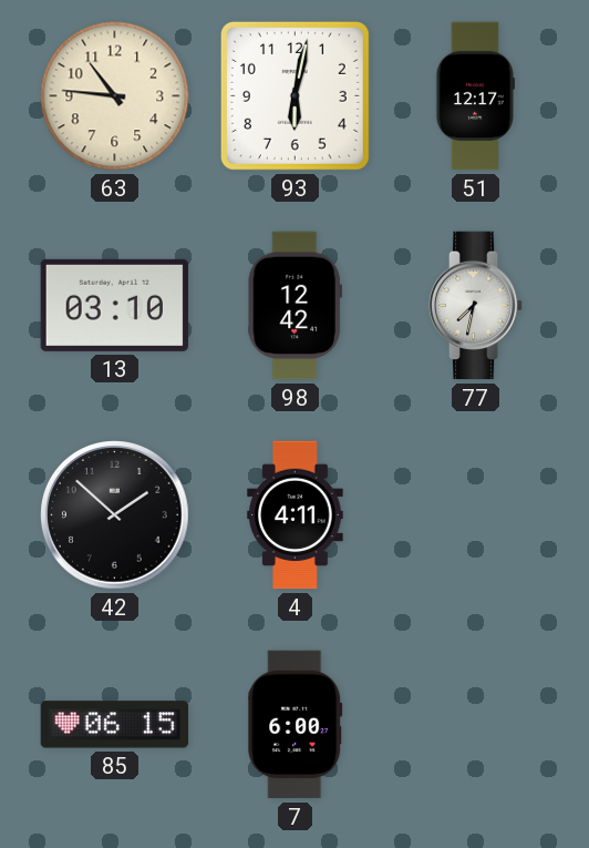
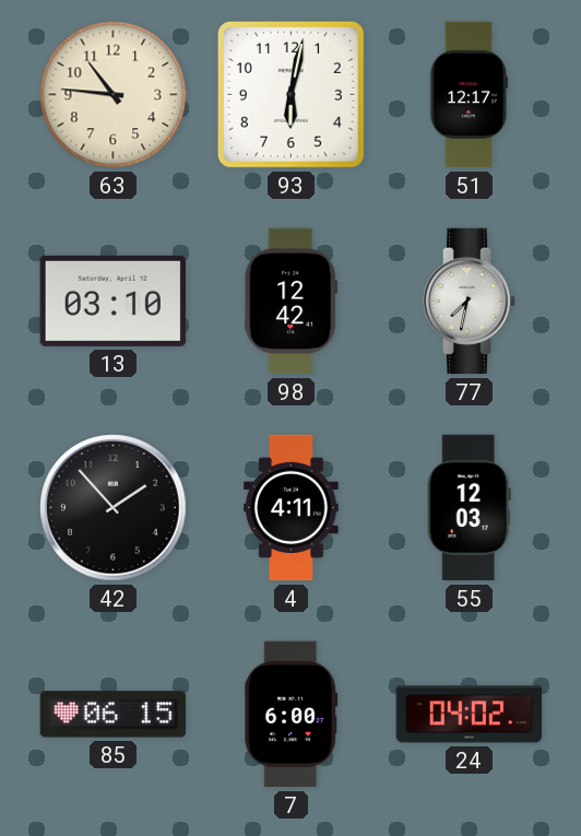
42: 1:52 -> 1:53 (114, 508)
55: none -> 12:03 (469, 508)
24: none -> 04:02 (470, 715)
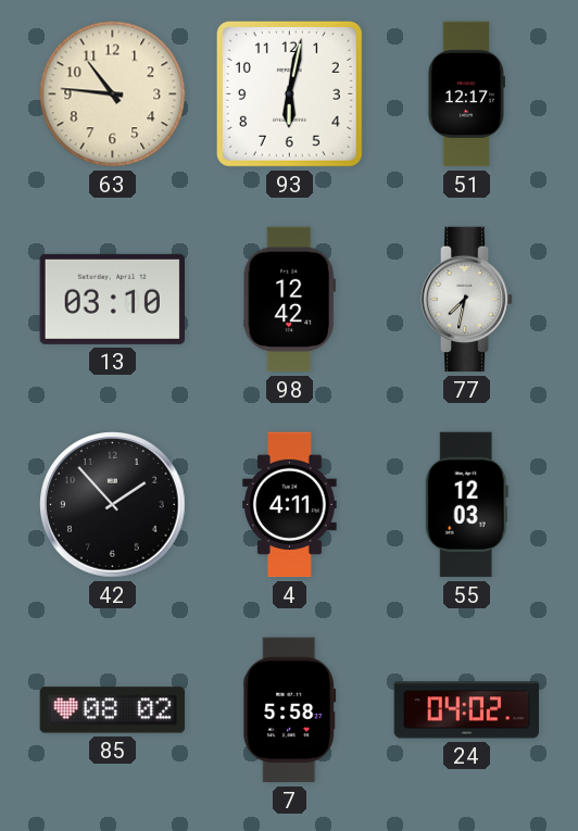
85: 06:15 -> 08:02 (113, 710)
7: 6:00 -> 5:58 (290, 710)
